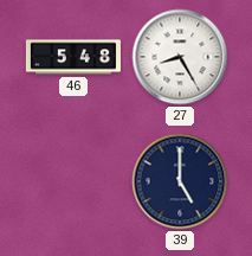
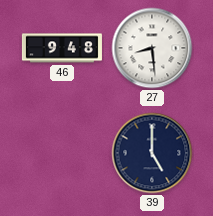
46: 5:48 -> 9:48 (62, 48)
27: 8:25 -> 8:29 (152, 48)
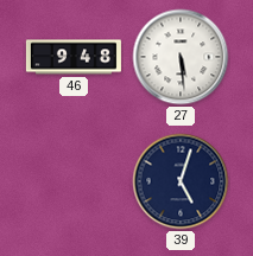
27: 8:29 -> 5:29 (181, 57)
39: 5:00 -> 5:03 (181, 181)
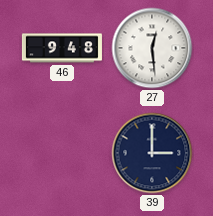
27: 5:29 -> 12:29 (152, 48)
39: 5:03 -> 3:00 (152, 153)
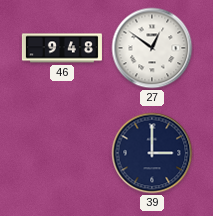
27: 12:29 -> 12:51 (152, 48)
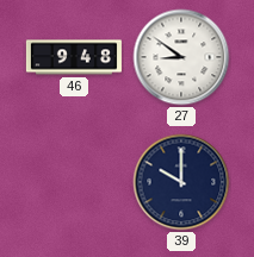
27: 12:51 -> 8:51 (181, 57)
39: 3:00 -> 10:00 (181, 182)
